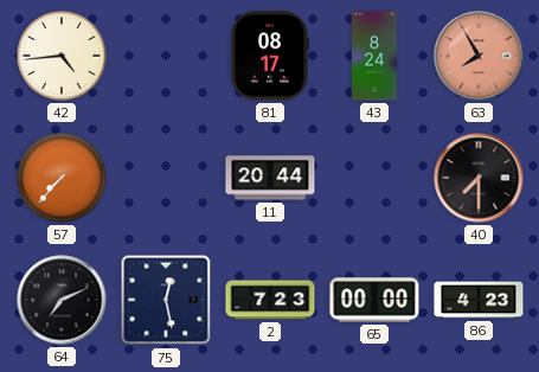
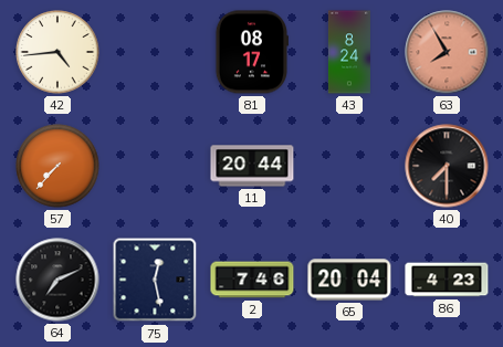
2: 7:23 -> 7:46 (252, 280)
65: 00:00 -> 20:04 (349, 280)
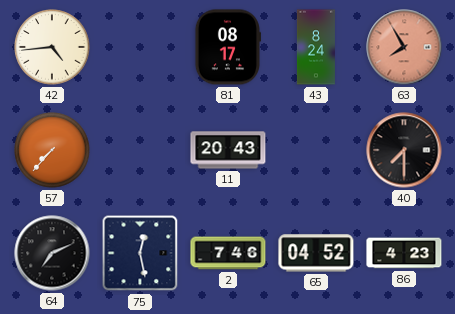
11: 20:44 -> 20:43 (228, 150)
65: 20:04 -> 04:52 (316, 253)
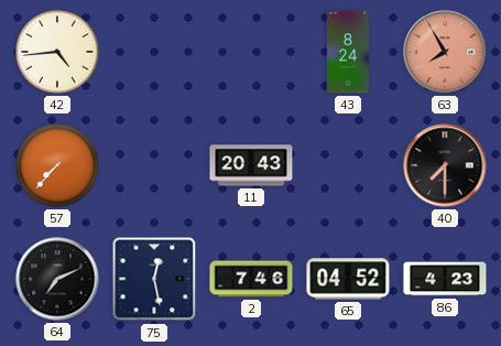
81: 08:17 -> none (227, 47)
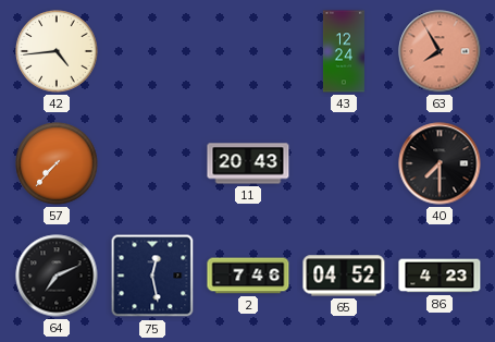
43: 8:24 -> 12:24 (344, 51)
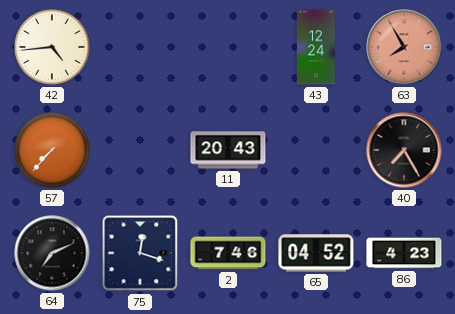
40: 7:30 -> 7:25 (404, 150)
75: 12:28 -> 12:18 (140, 253)
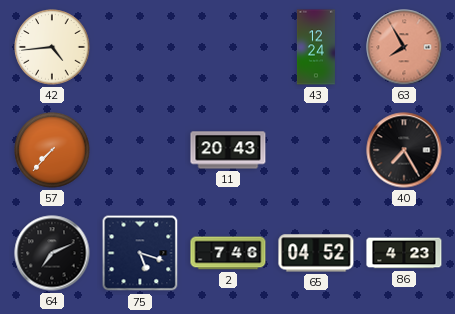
75: 12:18 -> 5:18 (140, 253)
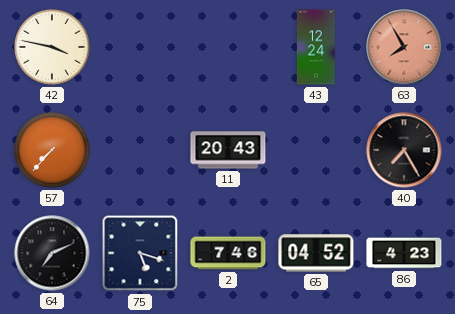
42: 4:44 -> 3:47 (52, 47)
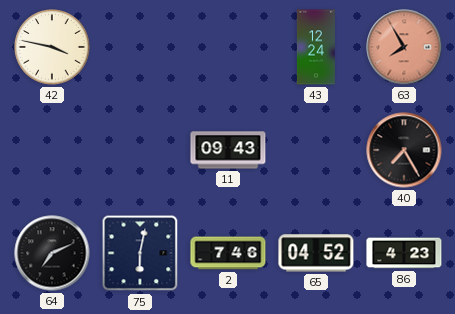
57: 7:37 -> none (52, 150)
11: 20:43 -> 09:43 (228, 150)
75: 5:18 -> 6:02 (140, 253)
